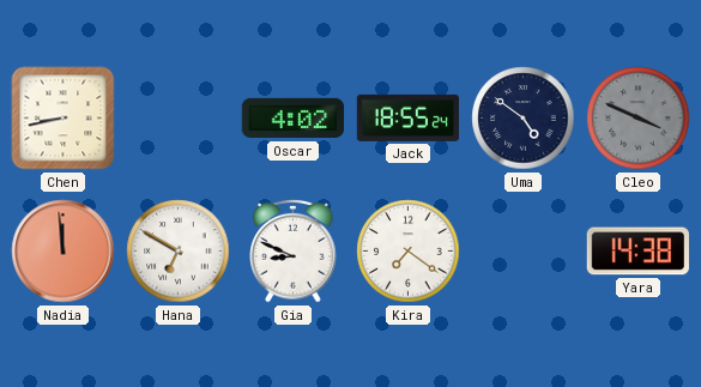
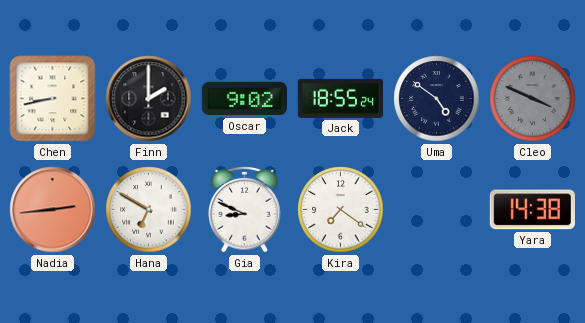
Finn: none -> 2:00 (149, 99)
Oscar: 4:02 -> 9:02 (245, 99)
Nadia: 11:59 -> 2:44 (53, 210)
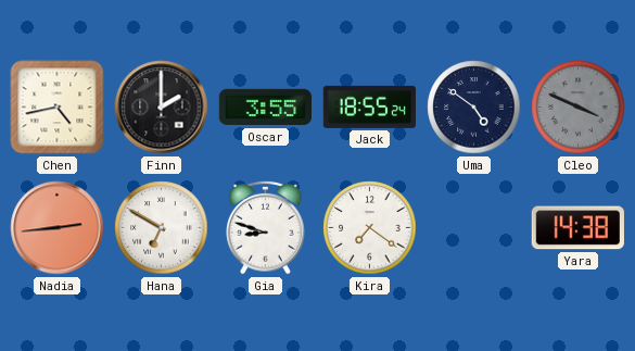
Chen: 8:43 -> 4:43 (58, 108)
Oscar: 9:02 -> 3:55 (266, 108)
Gia: 8:49 -> 8:48 (266, 227)
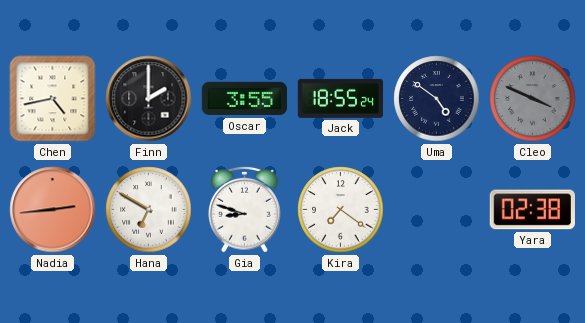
Yara: 14:38 -> 02:38 (532, 210)
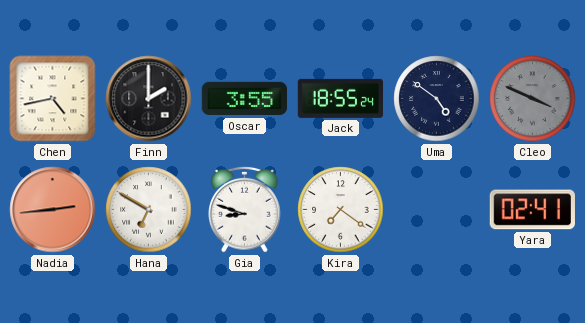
Yara: 02:38 -> 02:41 (532, 210)
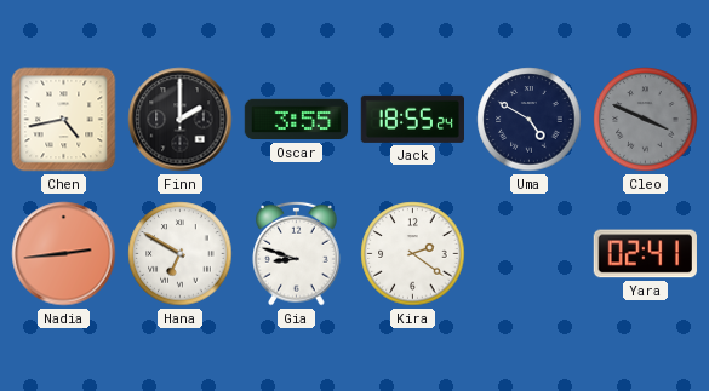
Uma: 4:51 -> 4:50 (530, 120)
Kira: 7:21 -> 2:21 (413, 254)
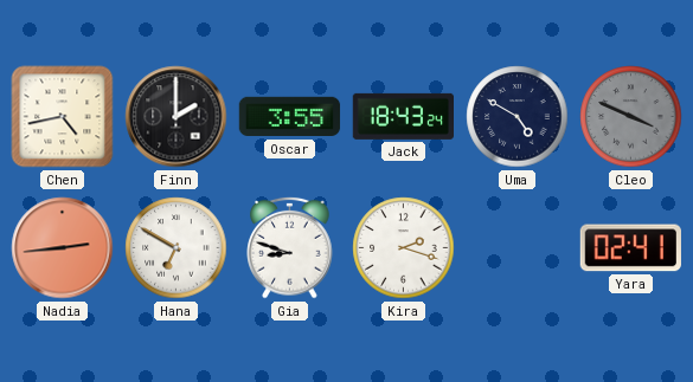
Jack: 18:55 -> 18:43 (403, 116)
Kira: 2:21 -> 2:18 (404, 248)
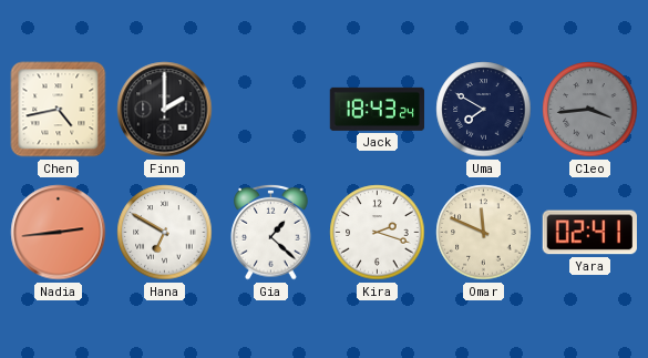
Oscar: 3:55 -> none (290, 117)
Uma: 4:50 -> 7:50 (484, 110)
Cleo: 3:49 -> 3:44 (590, 110)
Gia: 8:48 -> 1:22 (271, 232)
Omar: none -> 11:49 (484, 233)
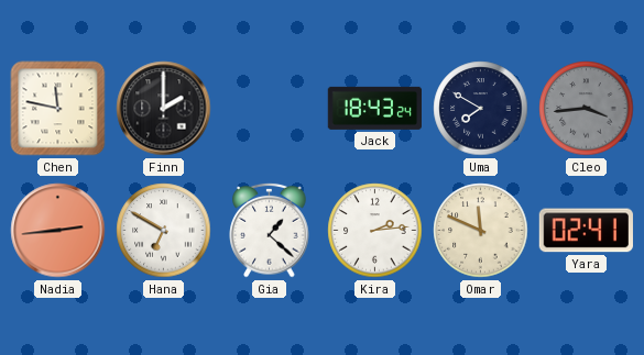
Chen: 4:43 -> 11:47 (58, 109)
Kira: 2:18 -> 2:14 (375, 231)
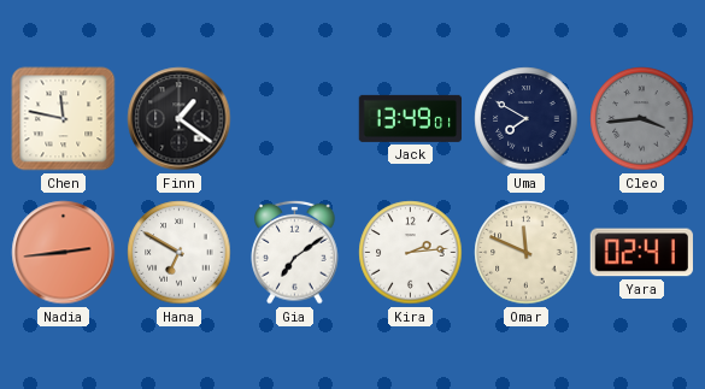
Finn: 2:00 -> 1:21 (180, 119)
Jack: 18:43 -> 13:49 (410, 118)
Gia: 1:22 -> 7:09 (295, 252)
